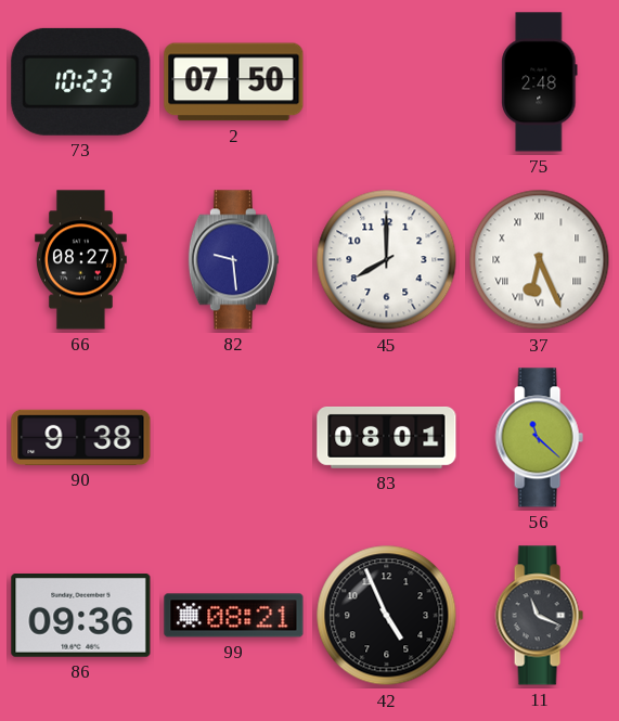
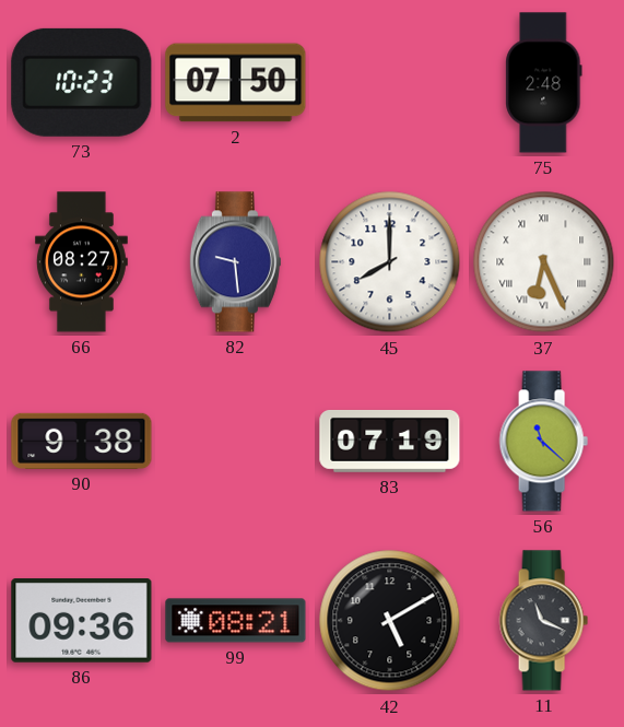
83: 08:01 -> 07:19 (390, 441)
42: 4:56 -> 5:10 (390, 621)
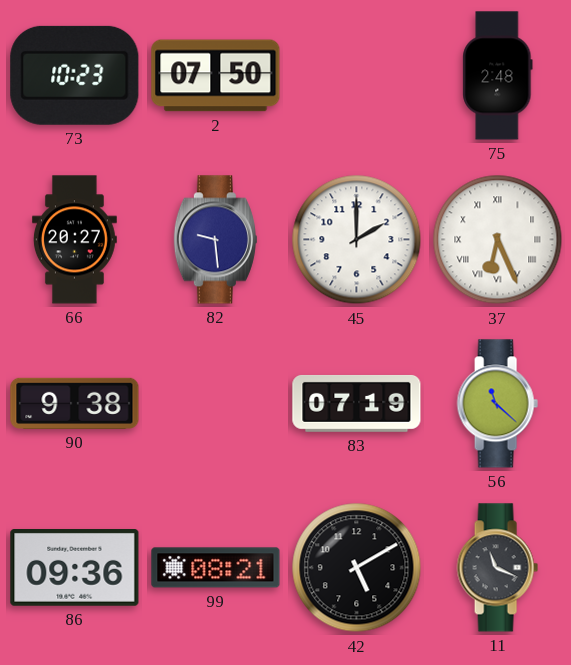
66: 08:27 -> 20:27 (74, 240)
45: 8:00 -> 2:00 (357, 240)
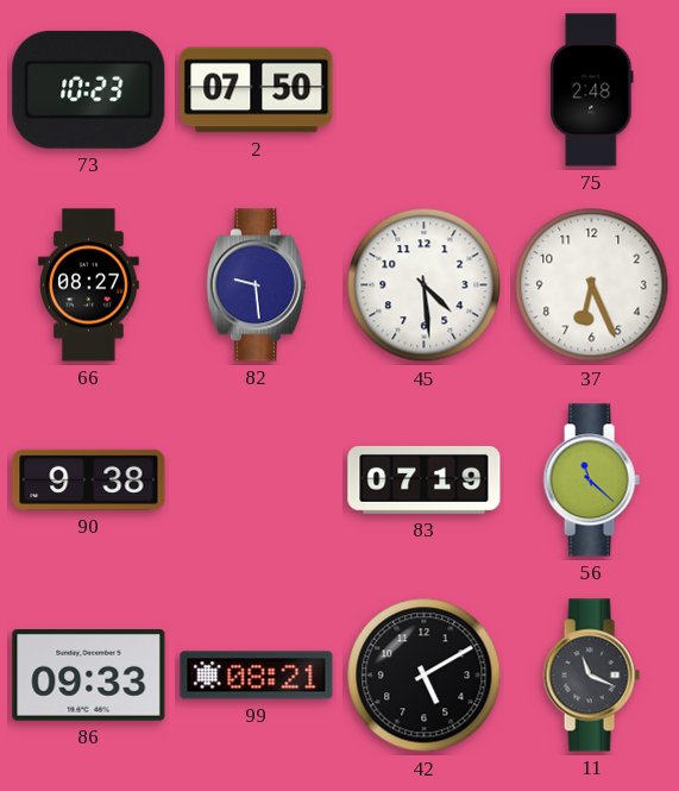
66: 20:27 -> 08:27 (88, 285)
45: 2:00 -> 4:29 (425, 285)
37 numerals: Roman -> Arabic (592, 285)
86: 09:36 -> 09:33 (89, 676)
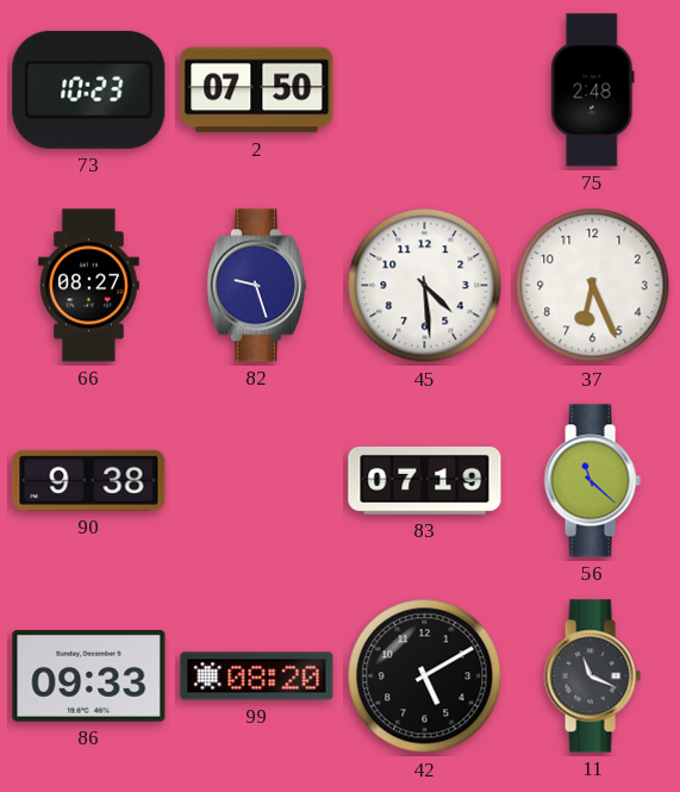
82: 9:29 -> 9:27 (256, 286)
99: 08:21 -> 08:20 (257, 676)
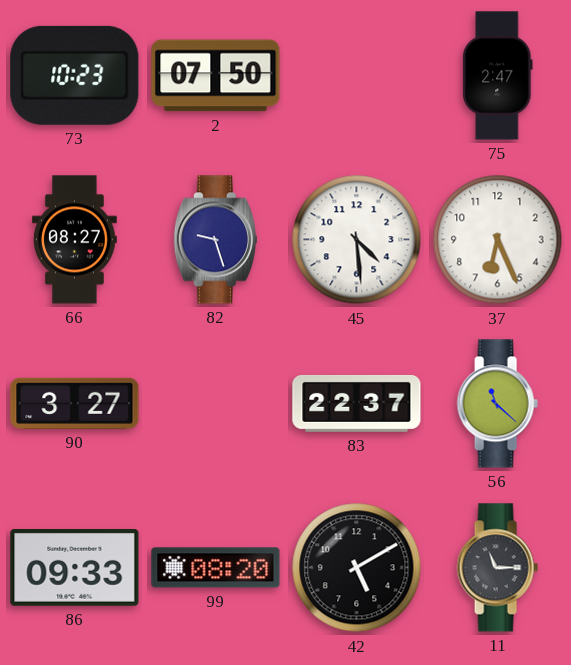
75: 2:48 -> 2:47 (498, 76)
90: 9:38 -> 3:27 (75, 403)
83: 07:19 -> 22:37 (357, 403)
11: 11:19 -> 11:15 (497, 568)
